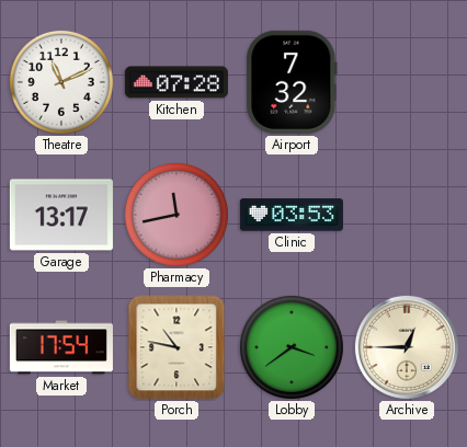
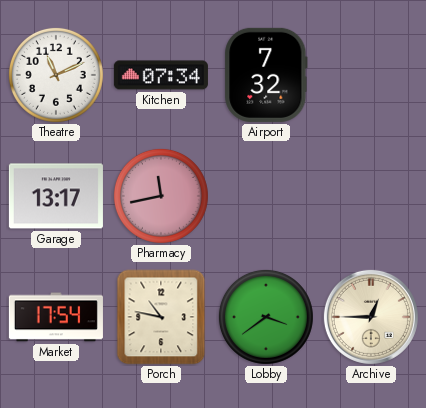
Kitchen: 07:28 -> 07:34 (161, 75)
Clinic: 03:53 -> none (292, 215)
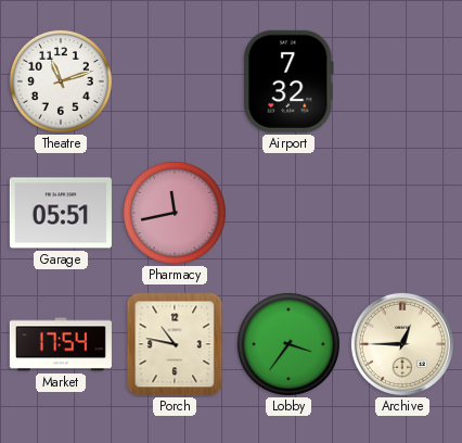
Theatre: 11:11 -> 11:12 (61, 81)
Kitchen: 07:34 -> none (161, 75)
Garage: 13:17 -> 05:51 (61, 213)
Lobby: 3:39 -> 3:36 (288, 344)
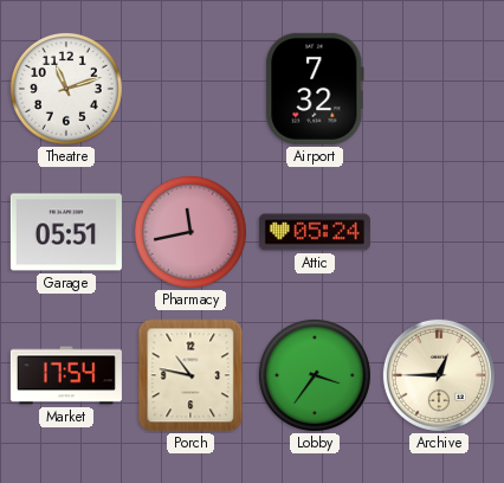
Attic: none -> 05:24 (315, 232)
